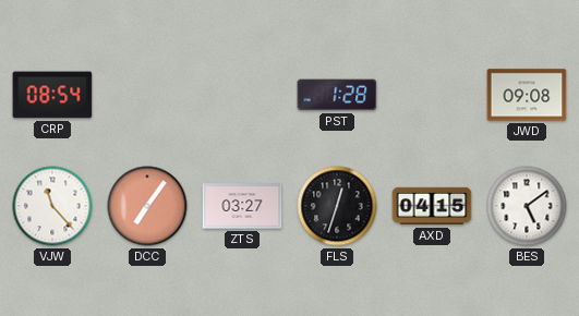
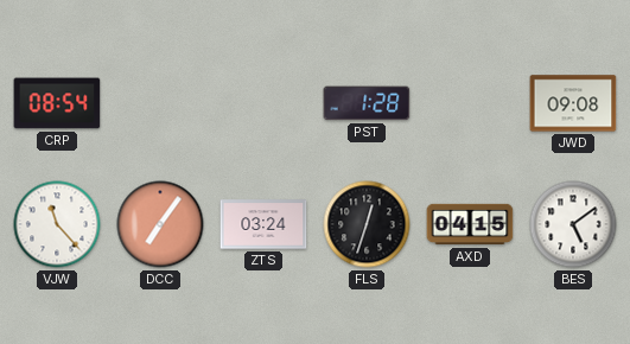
ZTS: 03:27 -> 03:24 (263, 224)
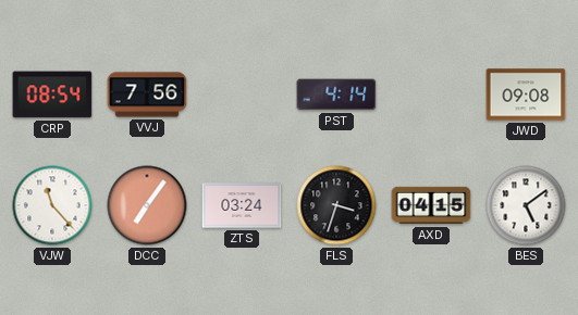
VVJ: none -> 7:56 (147, 94)
PST: 1:28 -> 4:14 (336, 94)
FLS: 12:33 -> 3:33 (336, 205)
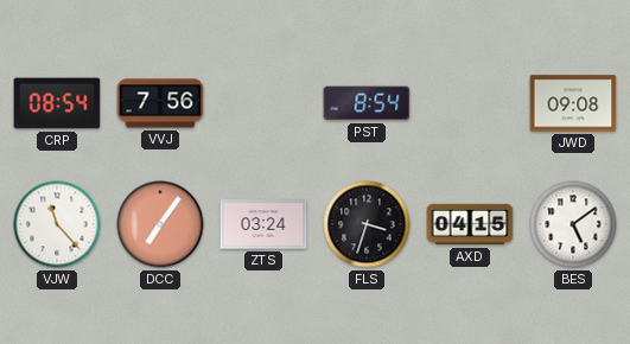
PST: 4:14 -> 8:54 (367, 103)
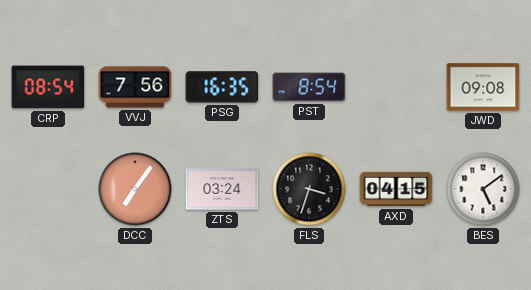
PSG: none -> 16:35 (222, 87)
VJW: 11:23 -> none (57, 224)
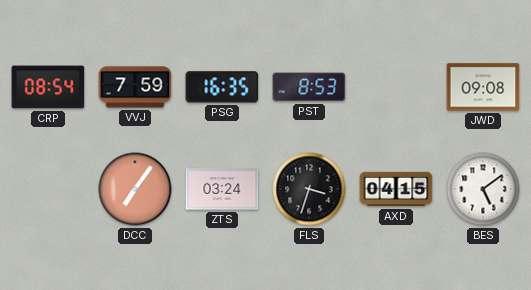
VVJ: 7:56 -> 7:59 (135, 87)
PST: 8:54 -> 8:53 (309, 87)
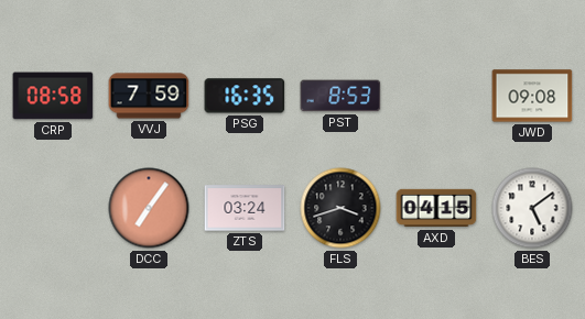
CRP: 08:54 -> 08:58 (53, 96)
FLS: 3:33 -> 3:42 (340, 208)
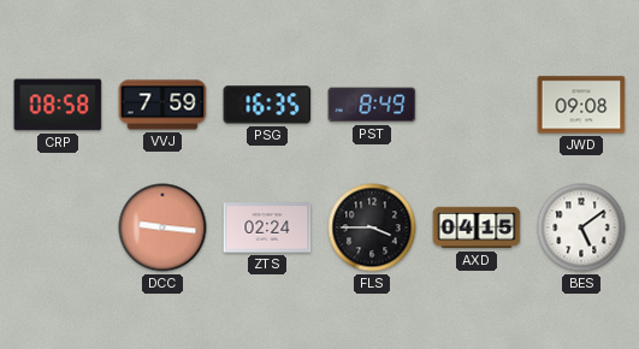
PST: 8:53 -> 8:49 (372, 105)
DCC: 7:06 -> 9:16 (162, 227)
ZTS: 03:24 -> 02:24 (267, 227)
FLS: 3:42 -> 3:45 (372, 227)
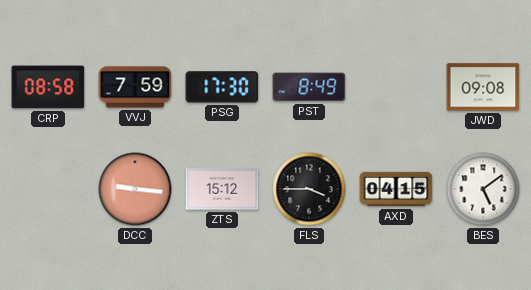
PSG: 16:35 -> 17:30 (222, 87)
ZTS: 02:24 -> 15:12 (222, 189)
